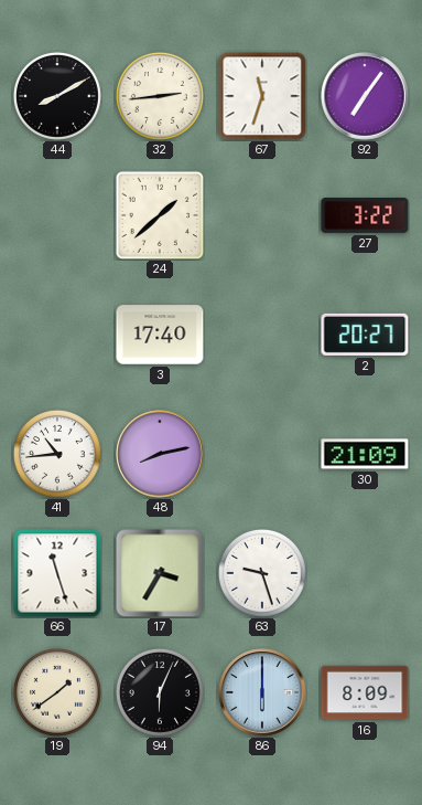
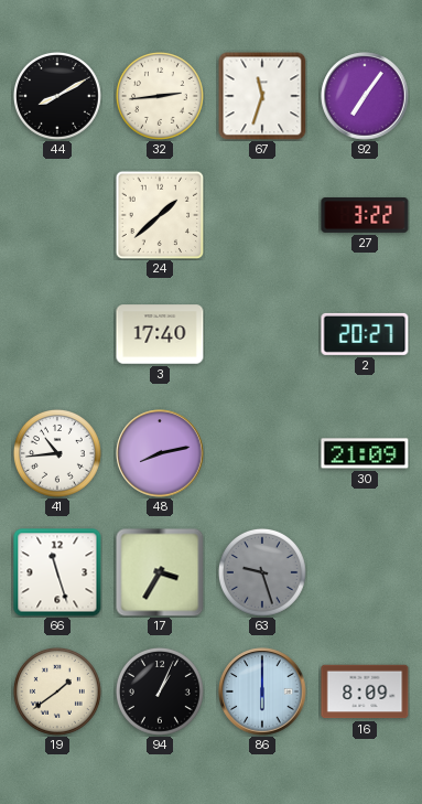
63 dial: white -> grey (262, 572)
94: 6:04 -> 1:04 (160, 692)
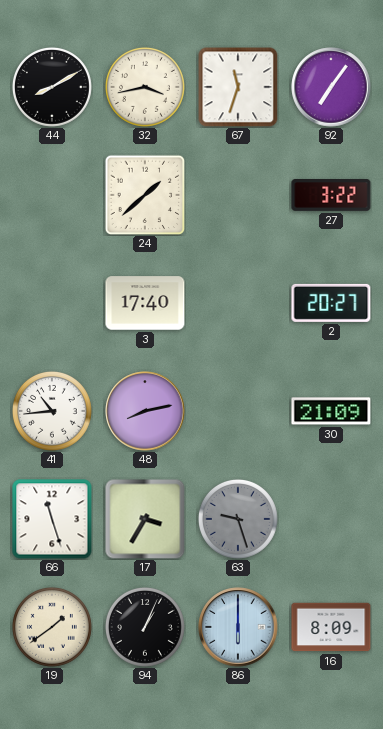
32: 2:44 -> 3:43 (145, 87)
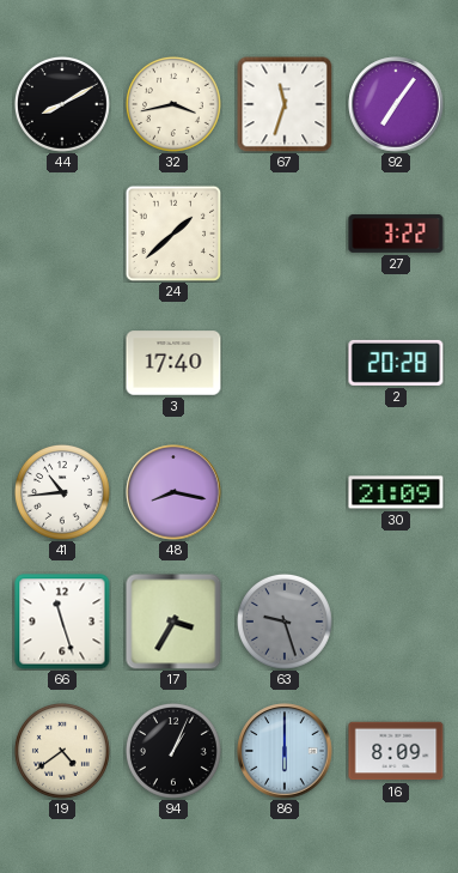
2: 20:27 -> 20:28 (396, 363)
48: 8:13 -> 8:17 (173, 492)
19: 1:39 -> 4:39 (62, 751)
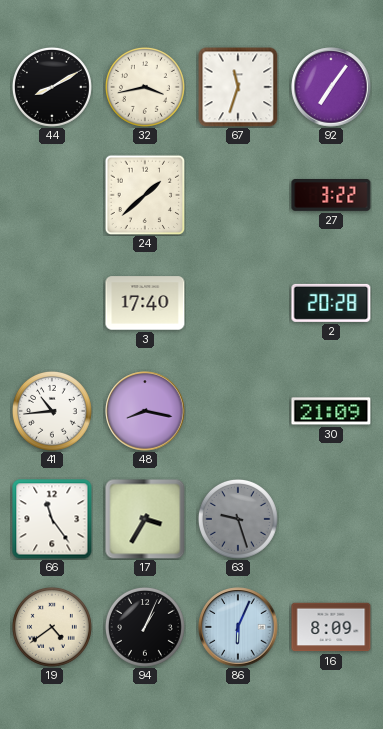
66: 11:27 -> 11:24 (52, 519)
86: 6:00 -> 6:04 (238, 627)
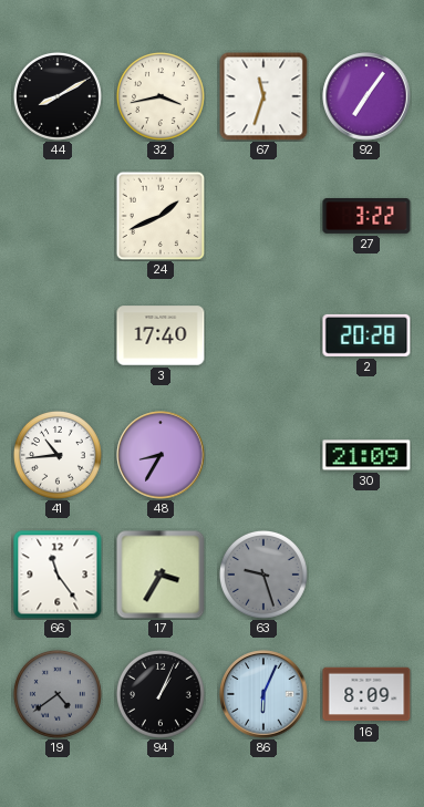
24: 1:38 -> 1:41 (161, 216)
48: 8:17 -> 8:35 (161, 455)
19 dial: cream -> grey (58, 694)
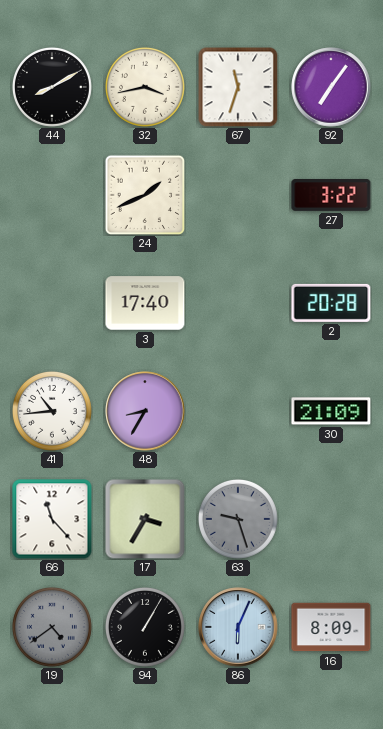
66: 11:24 -> 11:23 (52, 519)
94: 1:04 -> 1:05 (145, 627)
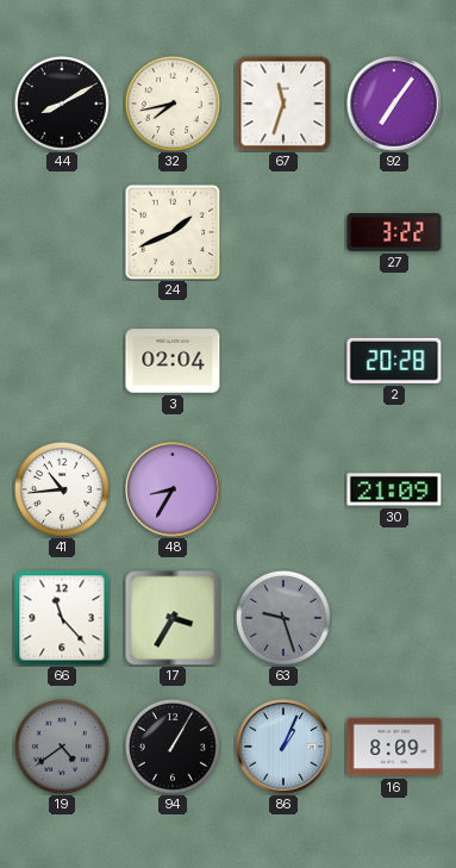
32: 3:43 -> 7:43 (173, 104)
3: 17:40 -> 02:04 (173, 361)
86: 6:04 -> 1:04 (283, 747)
